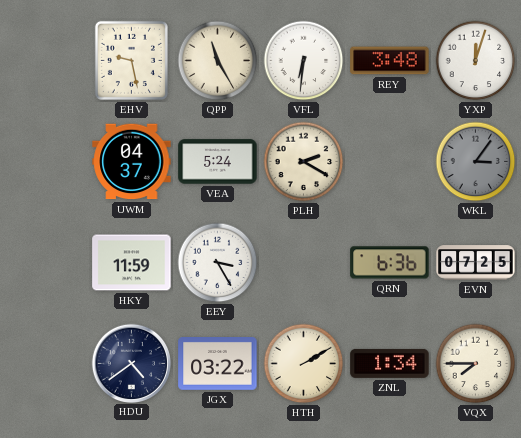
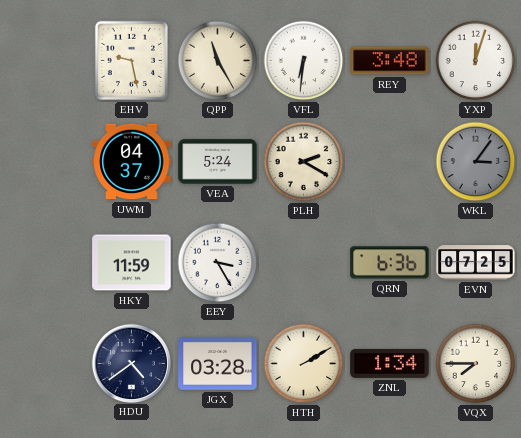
JGX: 03:22 -> 03:28 (218, 364)
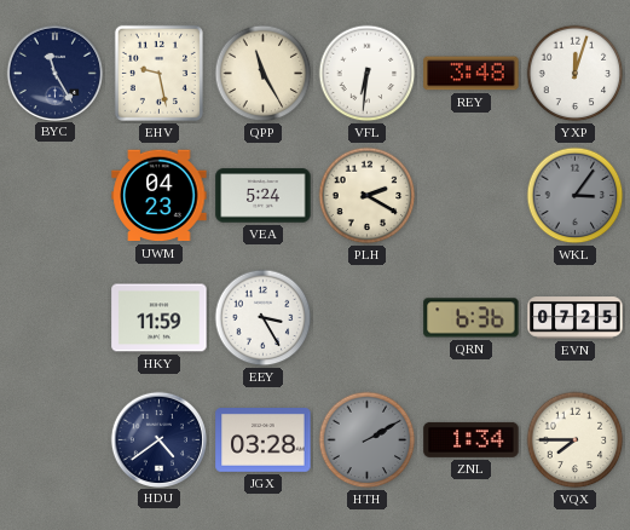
BYC: none -> 11:25 (54, 73)
UWM: 04:37 -> 04:23 (160, 196)
HTH dial: cream -> grey (368, 440)
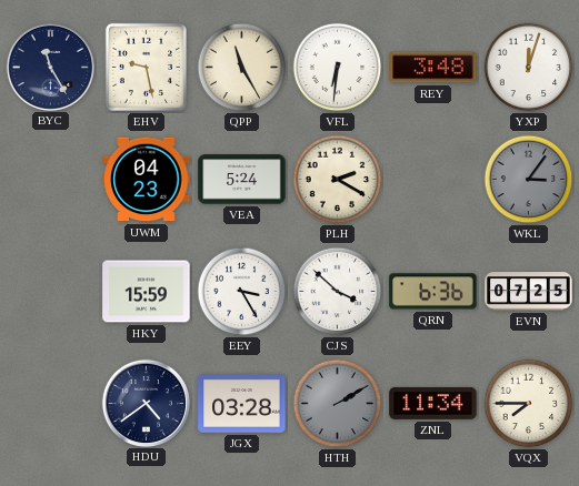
HKY: 11:59 -> 15:59 (147, 292)
CJS: none -> 3:52 (338, 292)
ZNL: 1:34 -> 11:34 (433, 403)
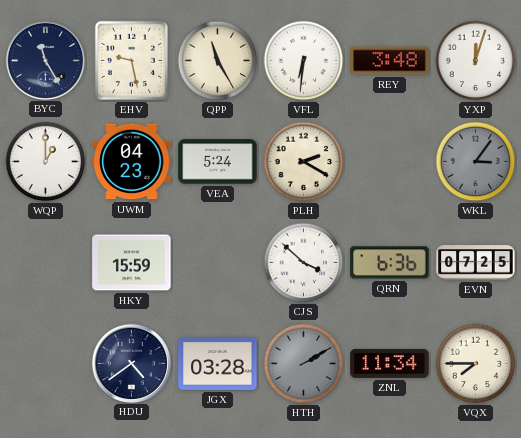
WQP: none -> 1:00 (46, 162)
EEY: 3:25 -> none (242, 292)
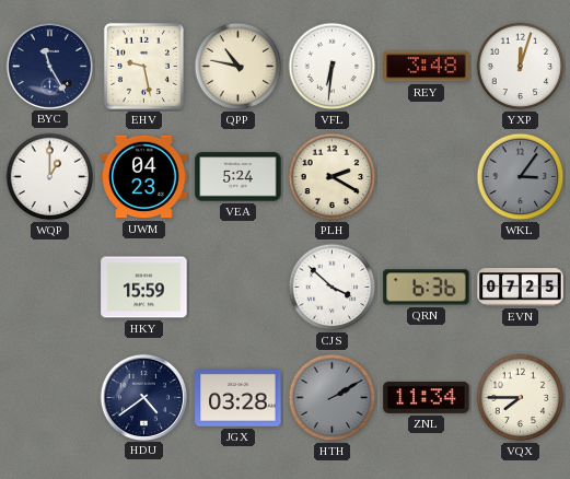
QPP: 11:25 -> 10:47 (239, 67)
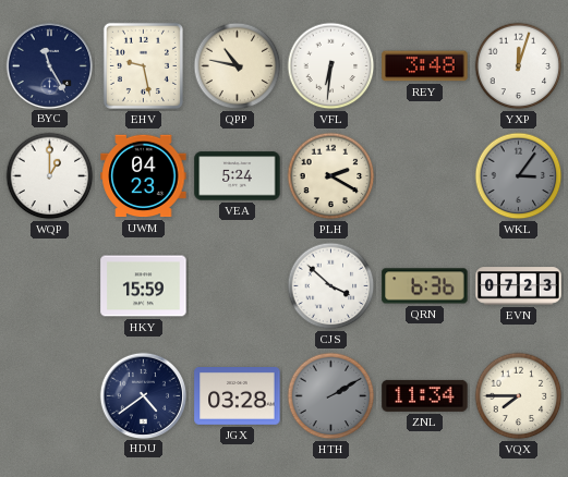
EVN: 07:25 -> 07:23 (519, 286)
